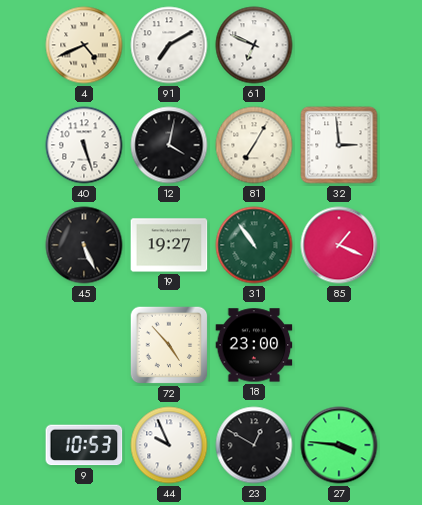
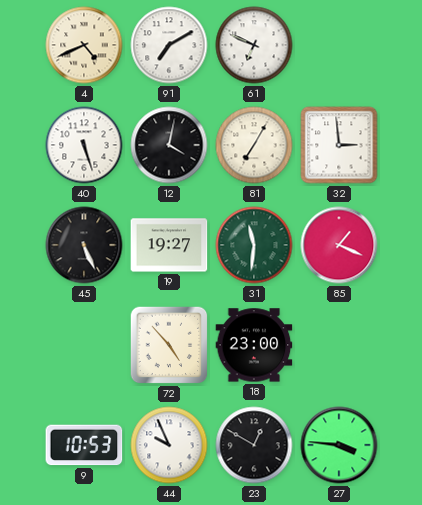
31: 10:54 -> 11:31 (254, 245)
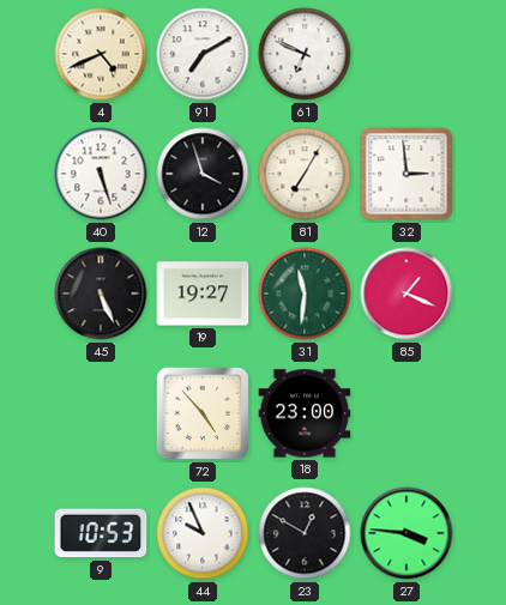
12: 4:02 -> 3:57 (203, 174)
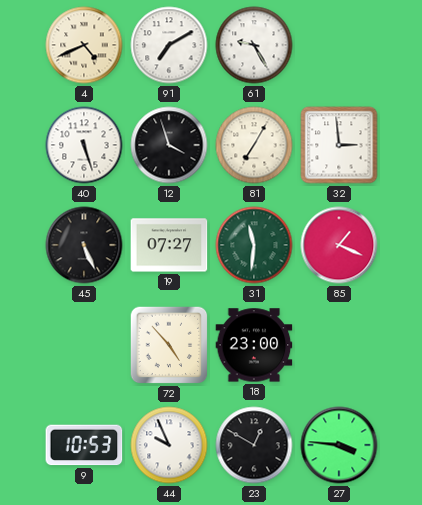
61: 6:49 -> 9:25 (254, 45)
19: 19:27 -> 07:27 (169, 245)
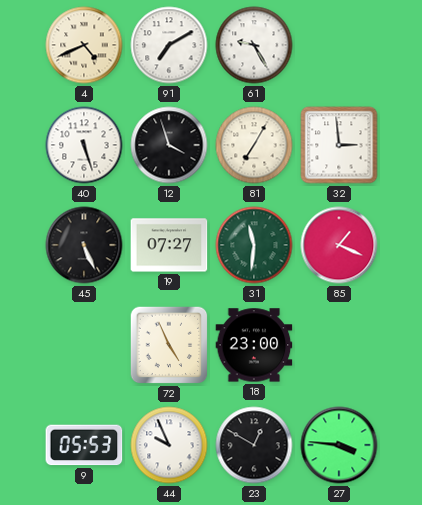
72: 4:53 -> 4:56 (169, 345)
9: 10:53 -> 05:53 (84, 445)
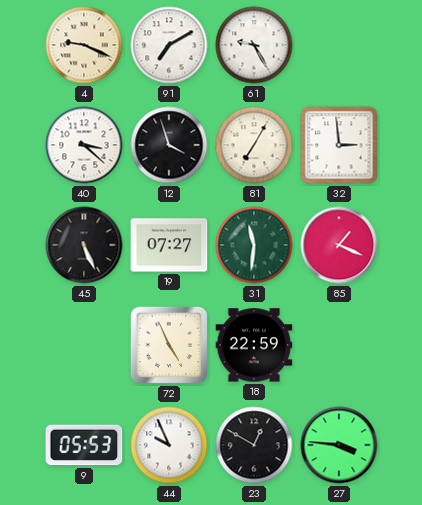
4: 4:41 -> 9:19 (84, 45)
40: 5:27 -> 3:22 (84, 145)
18: 23:00 -> 22:59 (254, 345)
